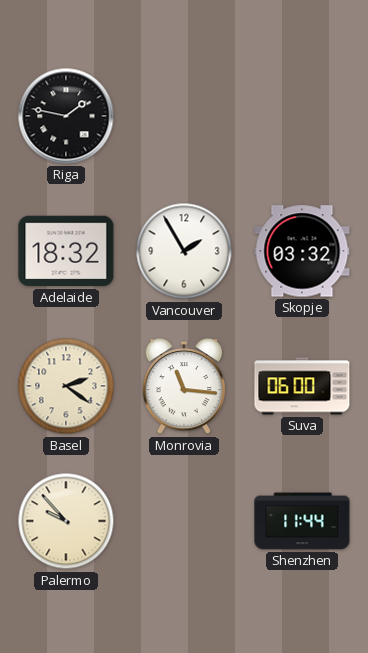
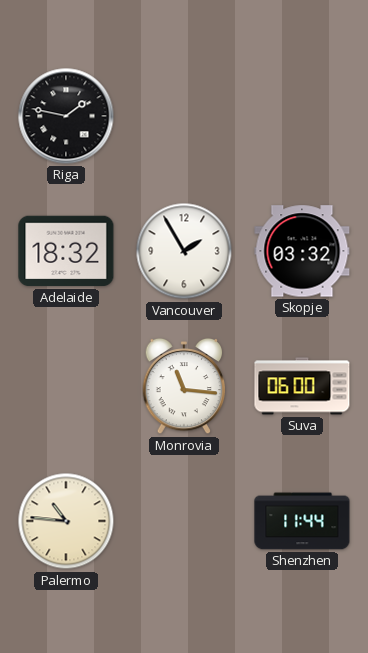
Basel: 2:21 -> none (66, 386)
Palermo: 9:53 -> 10:46 (66, 521)
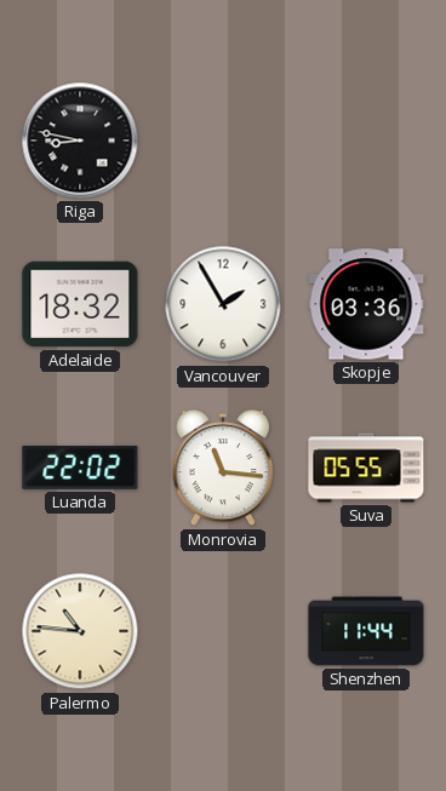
Riga: 1:47 -> 8:47 (80, 141)
Skopje: 03:32 -> 03:36 (366, 304)
Luanda: none -> 22:02 (80, 468)
Suva: 06:00 -> 05:55 (366, 468)
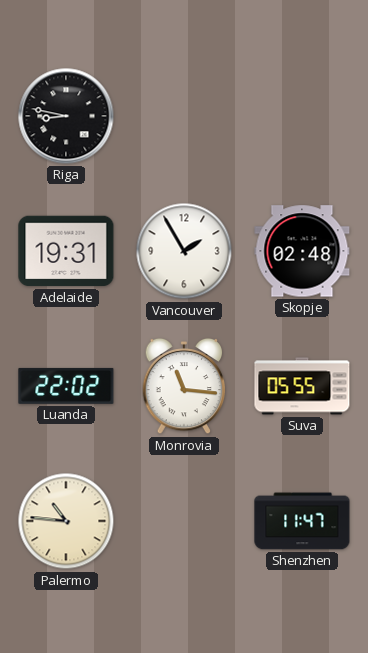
Adelaide: 18:32 -> 19:31 (66, 251)
Skopje: 03:36 -> 02:48 (302, 251)
Shenzhen: 11:44 -> 11:47 (302, 521)
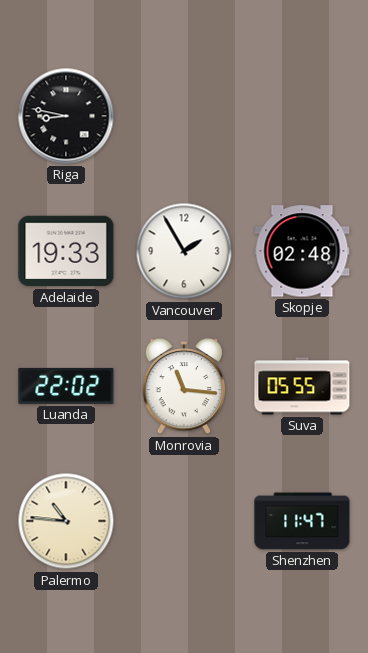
Adelaide: 19:31 -> 19:33 (66, 251)
